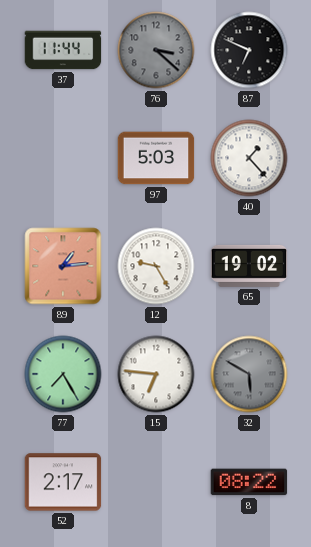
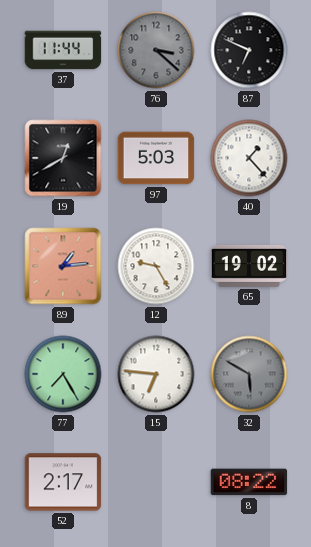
19: none -> 12:40 (63, 158)
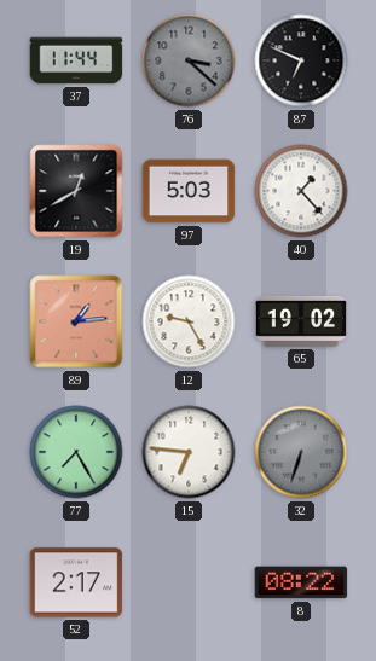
32: 5:50 -> 6:33 (301, 452)
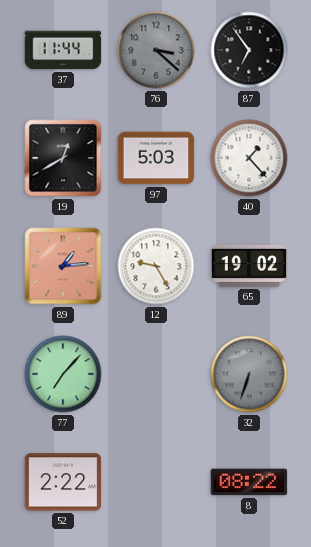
87: 6:49 -> 6:54 (249, 50)
77: 7:25 -> 7:07 (63, 374)
15: 6:46 -> none (189, 452)
52: 2:17 -> 2:22 (63, 482)
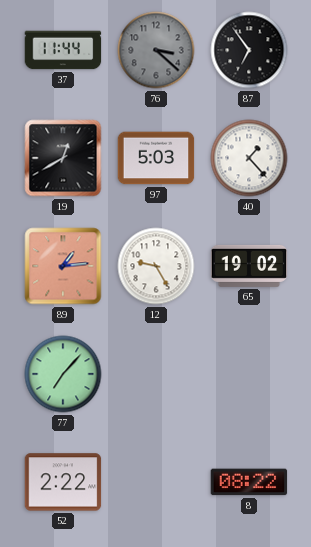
32: 6:33 -> none (249, 374)
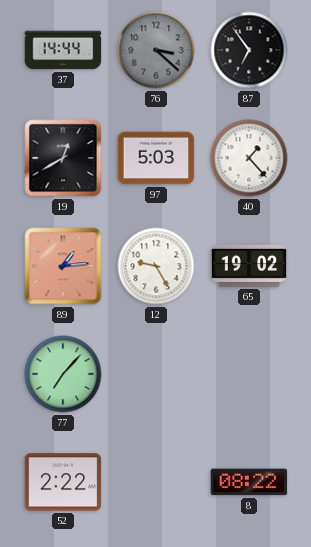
37: 11:44 -> 14:44 (63, 50)
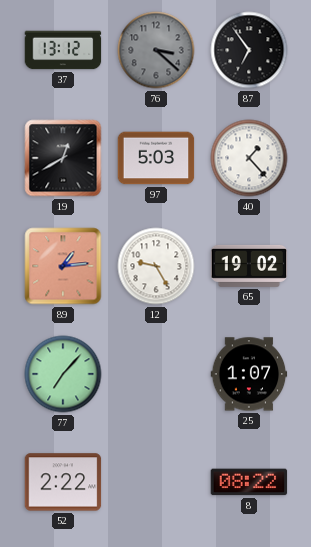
37: 14:44 -> 13:12 (63, 50)
25: none -> 1:07 (249, 374)
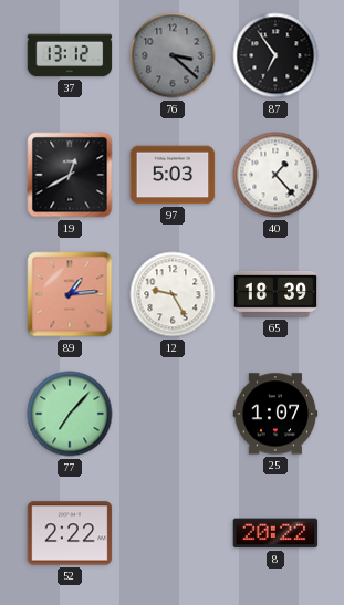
65: 19:02 -> 18:39 (275, 294)
8: 08:22 -> 20:22 (275, 533)
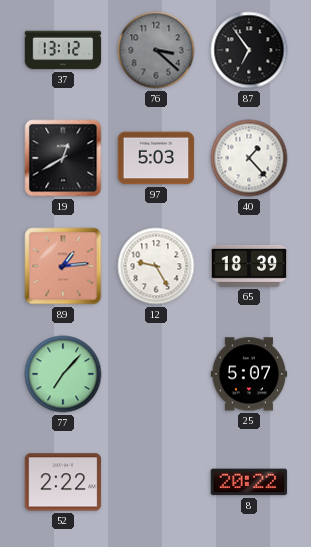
25: 1:07 -> 5:07 (249, 374)
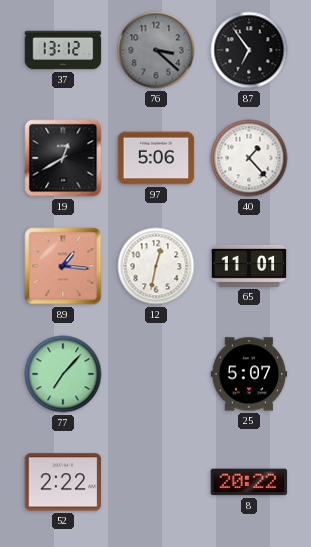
97: 5:03 -> 5:06 (156, 158)
89: 1:14 -> 1:16 (63, 266)
12: 9:25 -> 12:32 (156, 266)
65: 18:39 -> 11:01 (249, 266)
